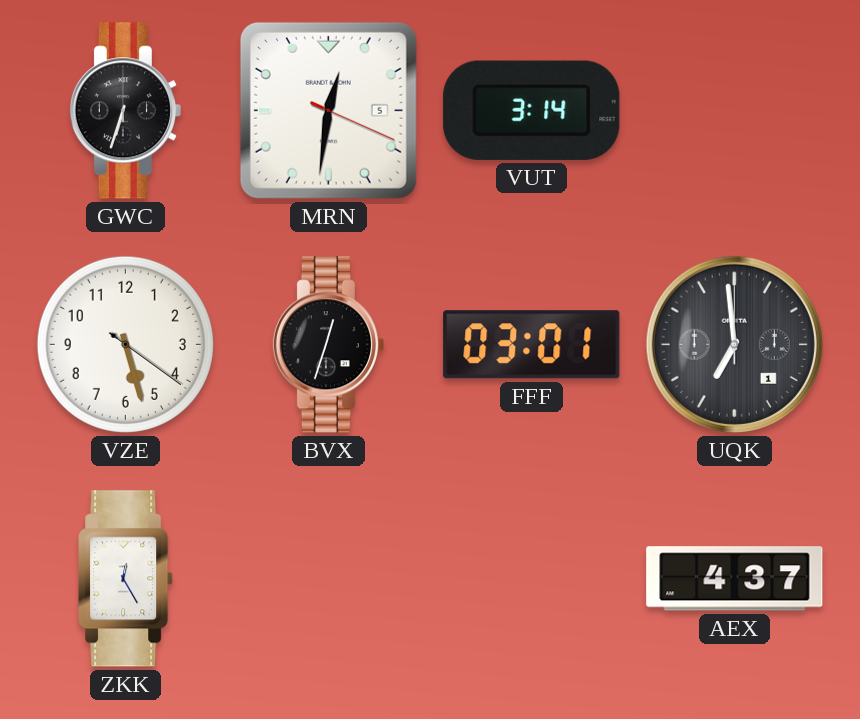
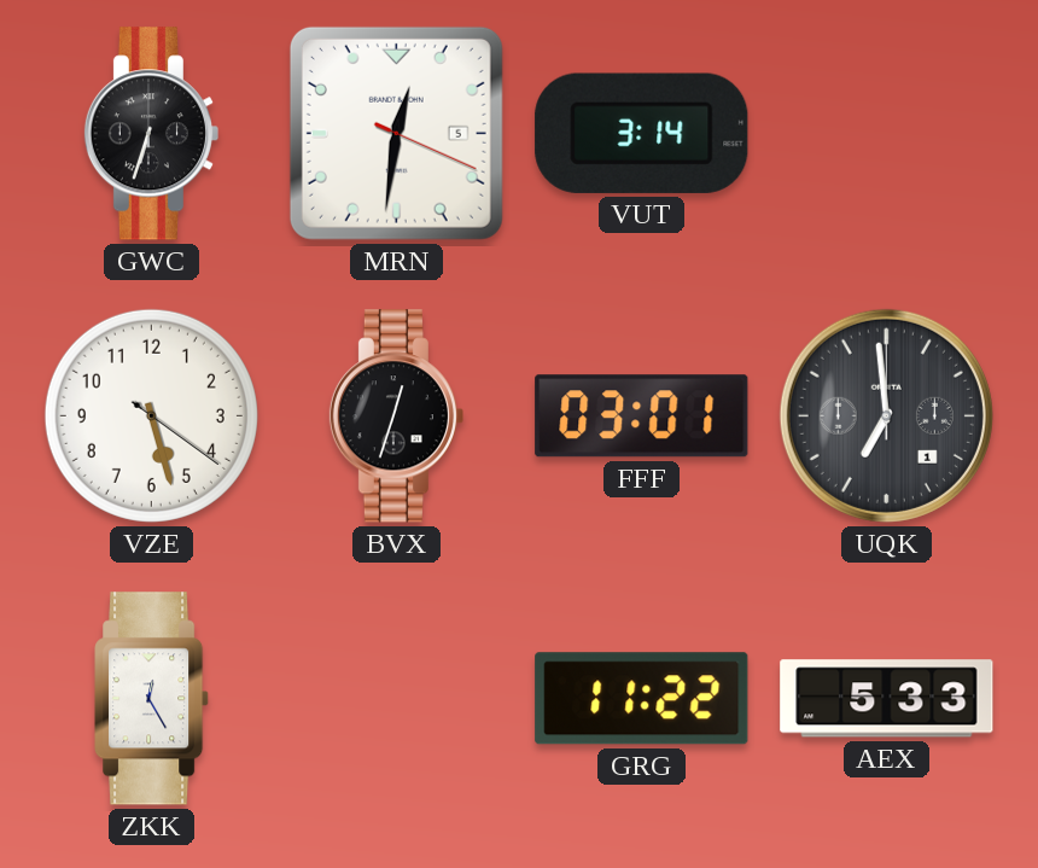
GRG: none -> 11:22 (642, 699)
AEX: 4:37 -> 5:33 (887, 699)
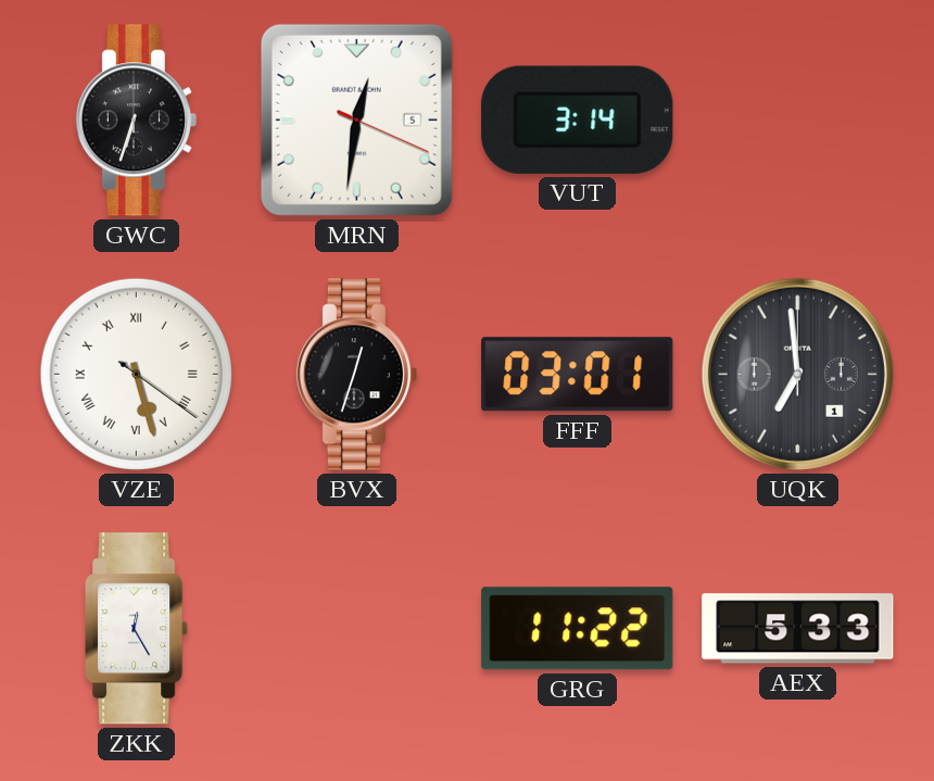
VZE numerals: Arabic -> Roman (136, 374)
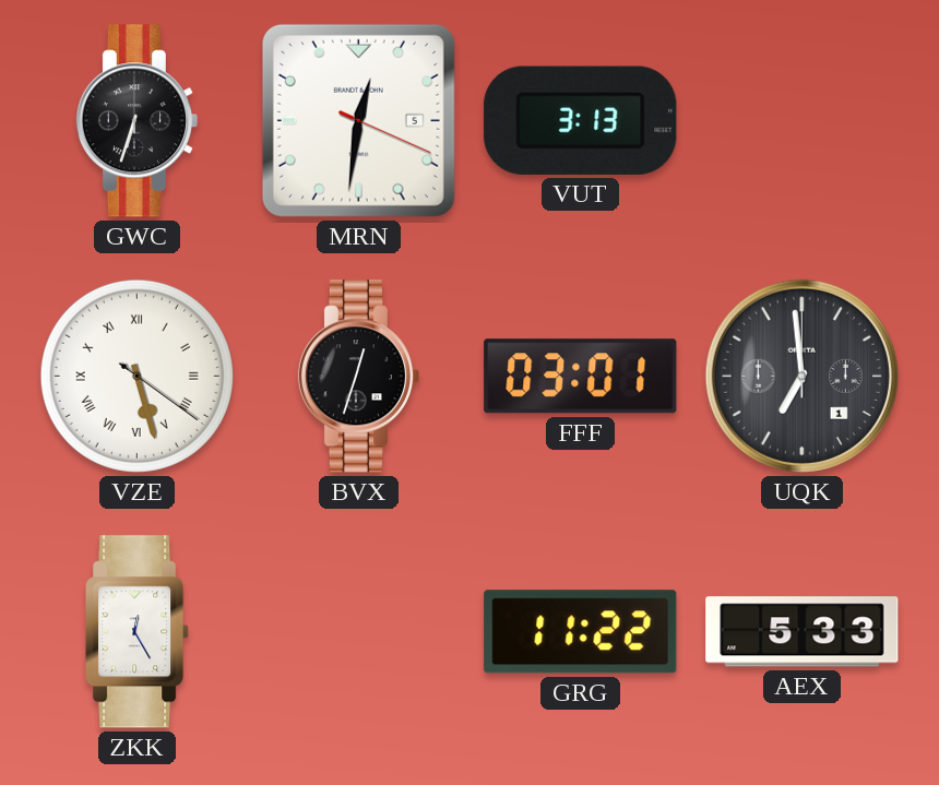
VUT: 3:14 -> 3:13 (581, 120)
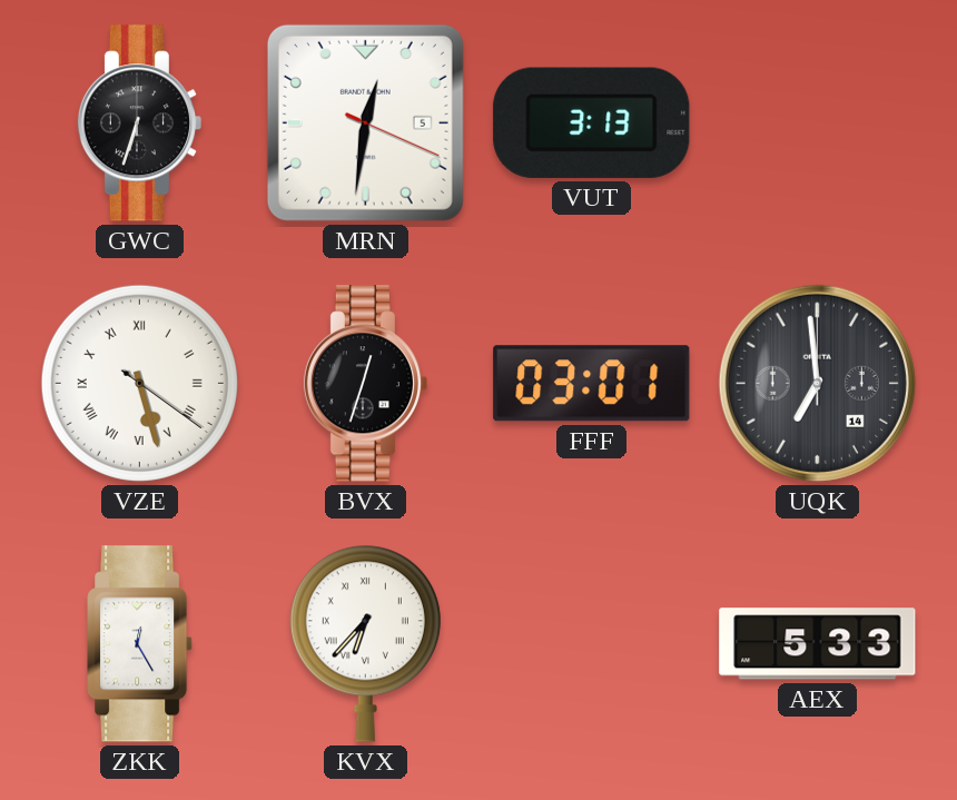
UQK date: 1 -> 14 (817, 383)
KVX: none -> 6:37 (365, 643)
GRG: 11:22 -> none (581, 632)
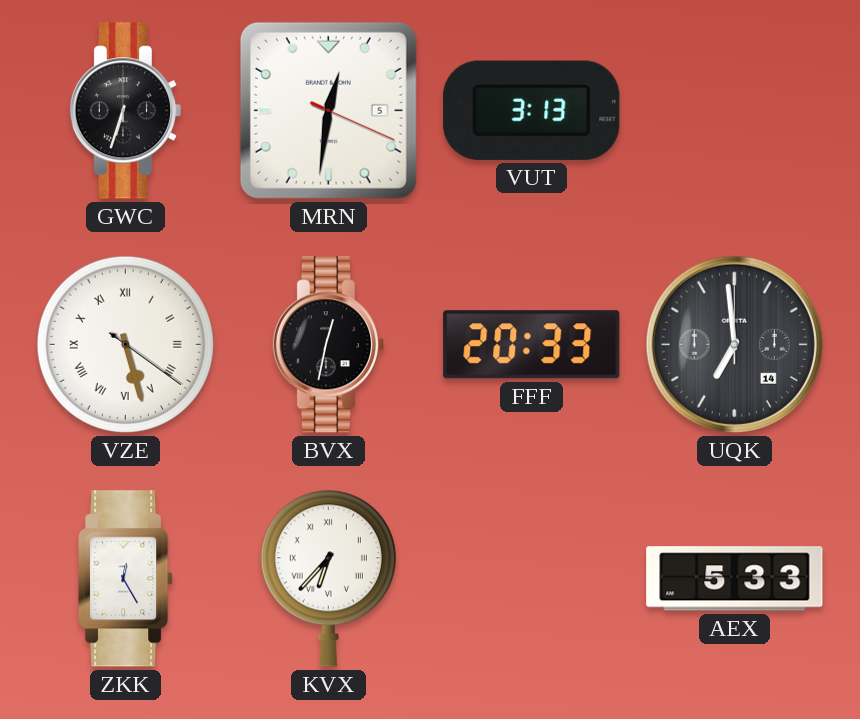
BVX: 12:33 -> 12:32 (328, 345)
FFF: 03:01 -> 20:33 (532, 345)
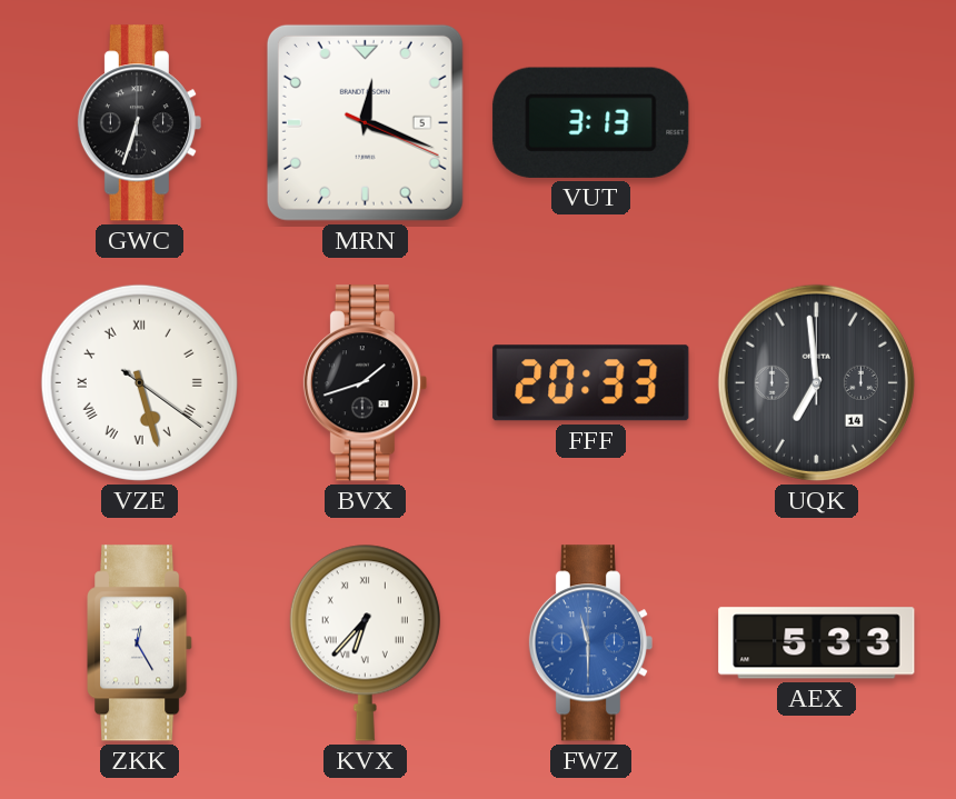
MRN: 12:31 -> 12:18 (365, 122)
BVX: 12:32 -> 1:42 (365, 383)
FWZ: none -> 11:30 (590, 643)
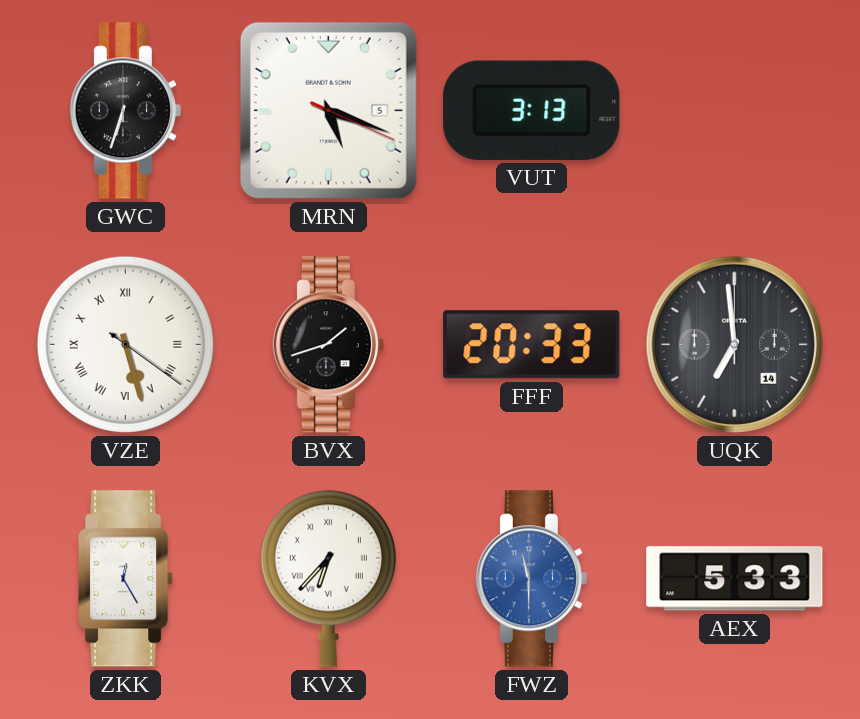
MRN: 12:18 -> 5:18 (328, 110)
